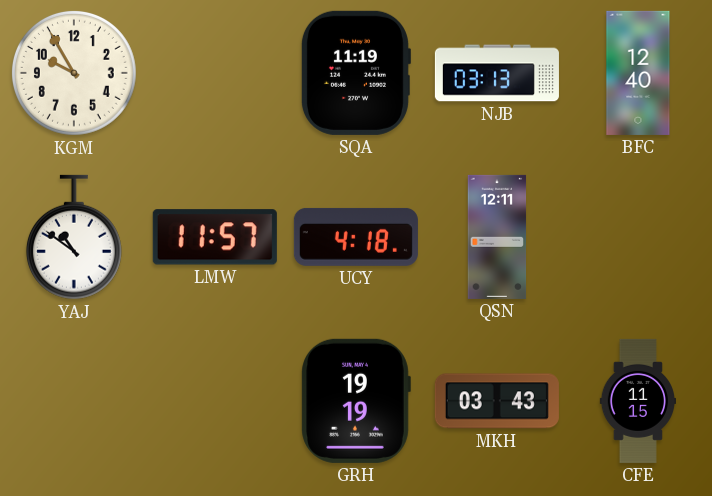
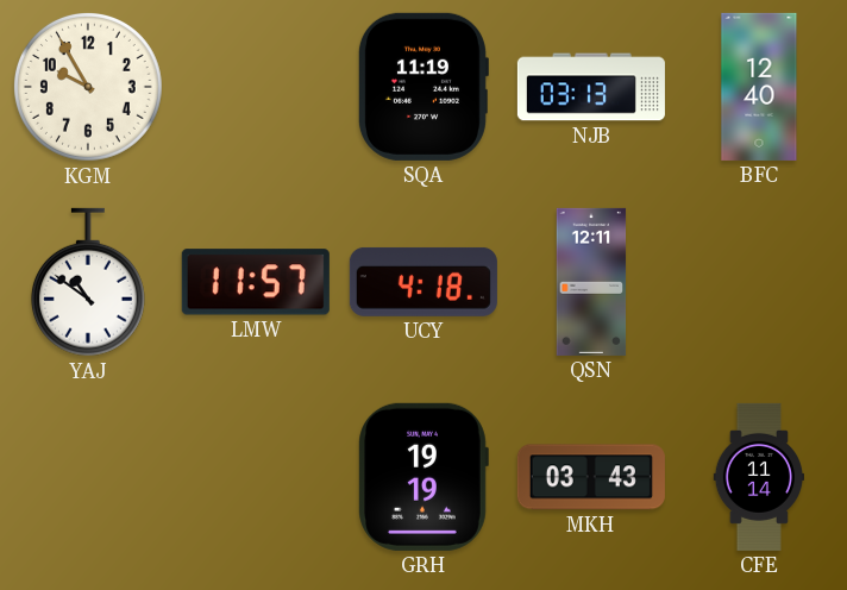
CFE: 11:15 -> 11:14 (758, 477)
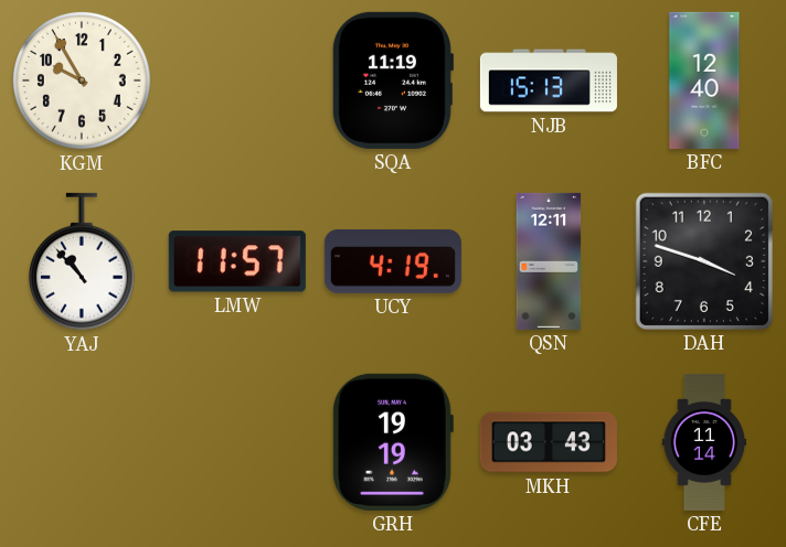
NJB: 03:13 -> 15:13 (549, 81)
YAJ: 10:51 -> 10:53 (82, 261)
UCY: 4:18 -> 4:19 (393, 261)
DAH: none -> 3:48 (704, 261)
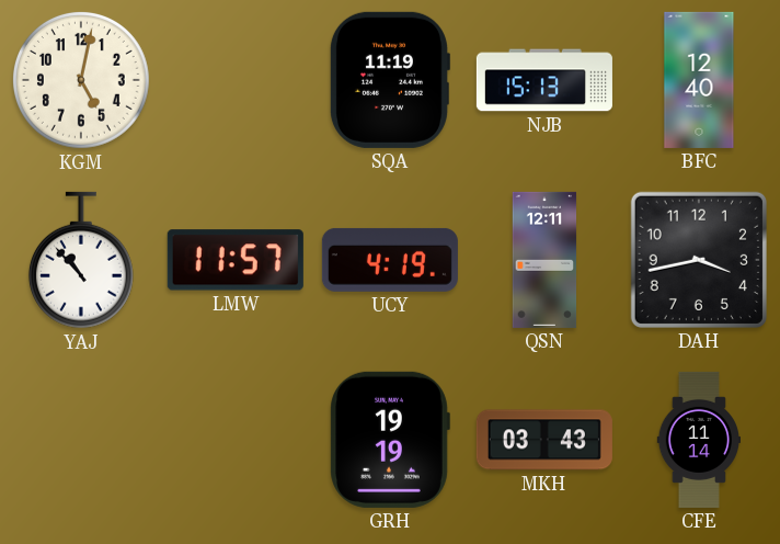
KGM: 9:55 -> 5:02 (81, 80)
DAH: 3:48 -> 3:43 (699, 260)
